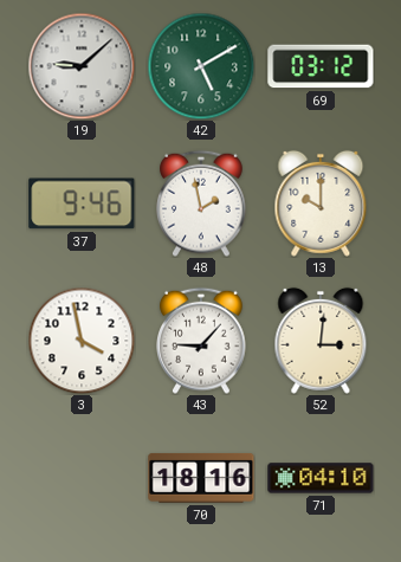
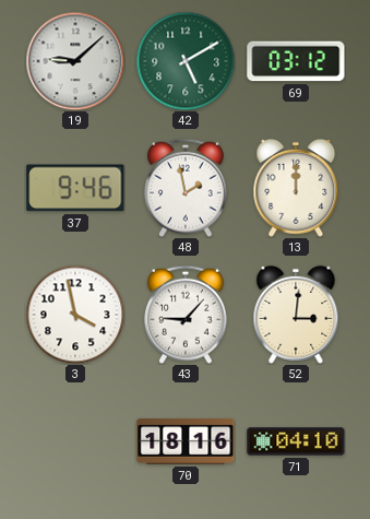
13: 10:00 -> 12:00 (296, 188)
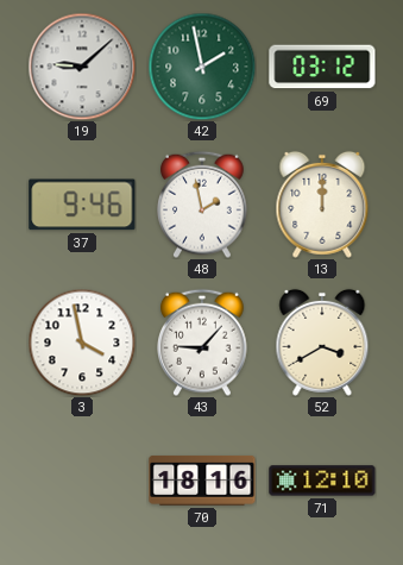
42: 5:10 -> 1:58 (202, 67)
52: 3:01 -> 3:40 (322, 343)
71: 04:10 -> 12:10 (322, 481)
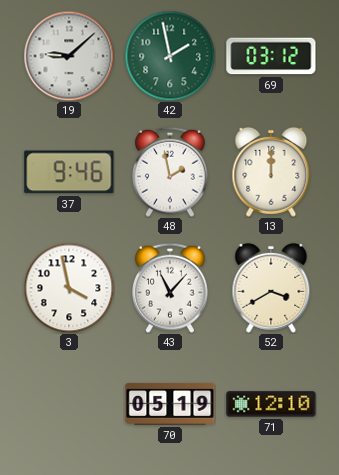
43: 9:07 -> 11:07 (171, 288)
70: 18:16 -> 05:19 (170, 404)
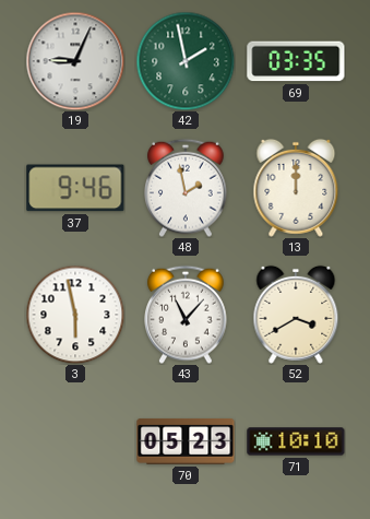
19: 9:08 -> 9:04 (75, 61)
69: 03:12 -> 03:35 (296, 61)
3: 3:58 -> 5:58 (75, 315)
70: 05:19 -> 05:23 (186, 441)
71: 12:10 -> 10:10 (296, 441)
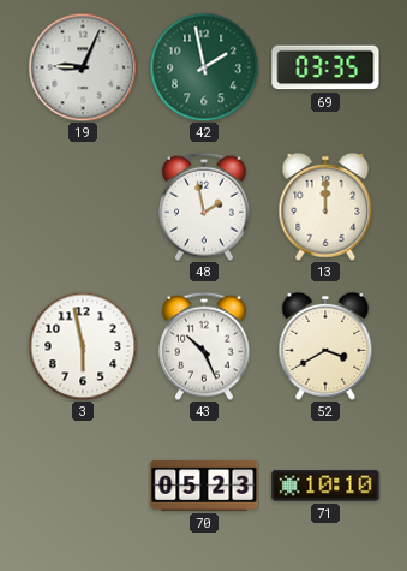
37: 9:46 -> none (75, 188)
43: 11:07 -> 10:26 (205, 346)
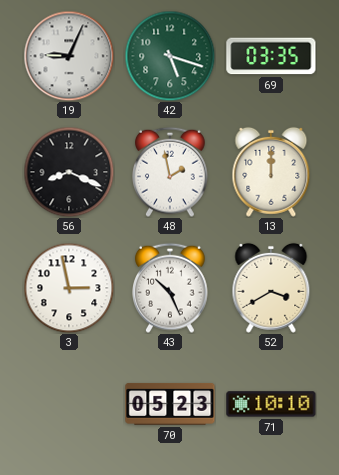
42: 1:58 -> 5:18 (170, 56)
56: none -> 8:19 (69, 172)
3: 5:58 -> 2:58 (69, 288)
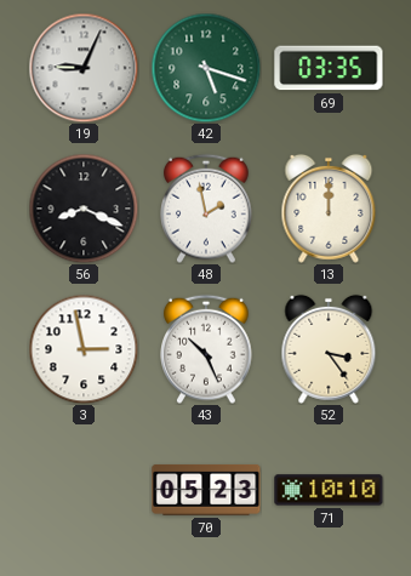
52: 3:40 -> 3:24 (329, 349)
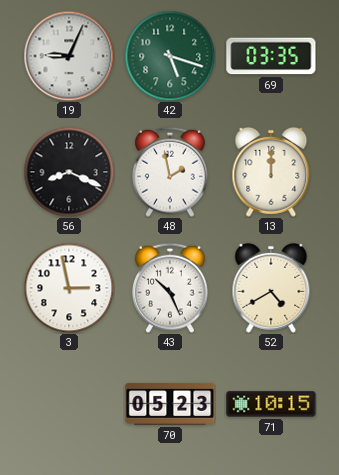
52: 3:24 -> 4:40 (271, 288)
71: 10:10 -> 10:15 (271, 404)
